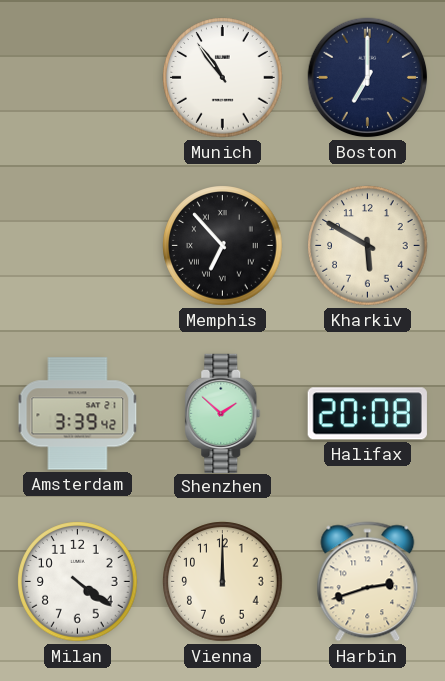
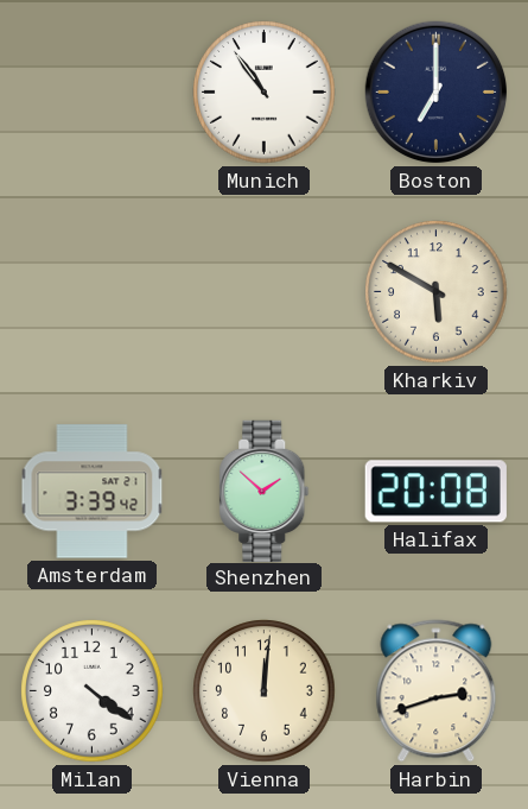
Memphis: 6:53 -> none (223, 246)
Vienna: 12:00 -> 12:01 (265, 691)
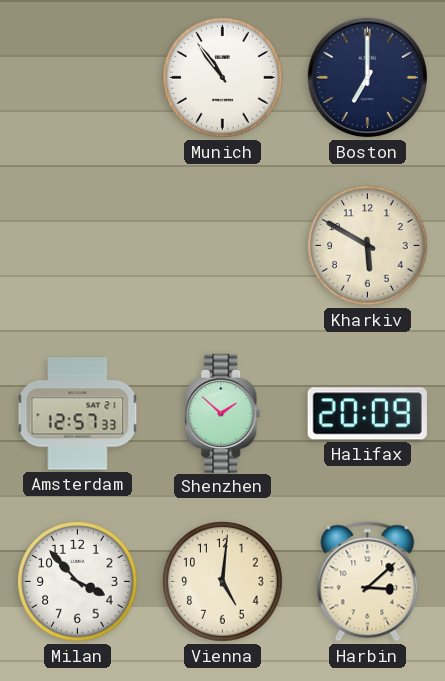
Amsterdam: 3:39 -> 12:57 (78, 414)
Halifax: 20:08 -> 20:09 (367, 414)
Milan: 4:21 -> 3:53 (78, 582)
Vienna: 12:01 -> 5:01 (223, 582)
Harbin: 2:42 -> 3:08 (368, 582)
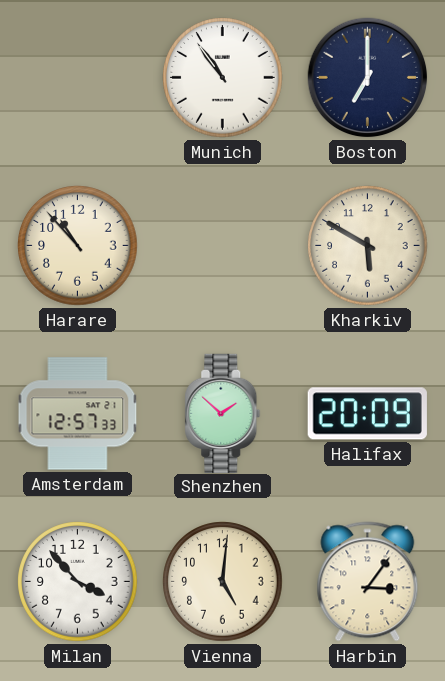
Harare: none -> 10:53 (78, 246)
Harbin: 3:08 -> 3:06 (368, 582)
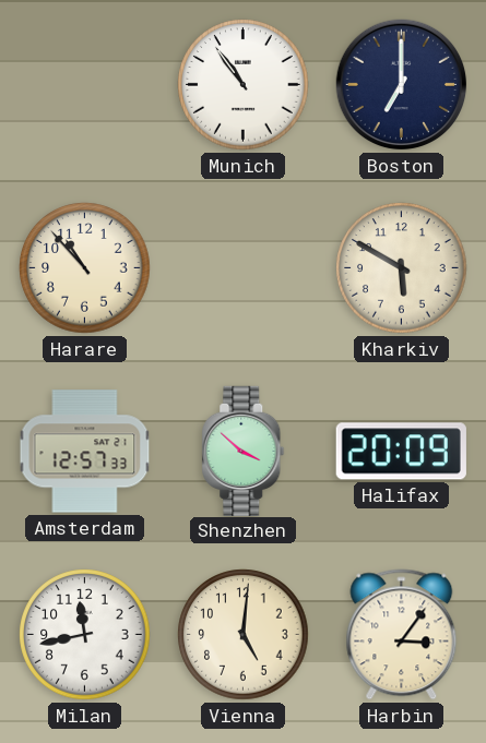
Shenzhen: 1:52 -> 3:52 (244, 451)
Milan: 3:53 -> 11:43 (85, 635)
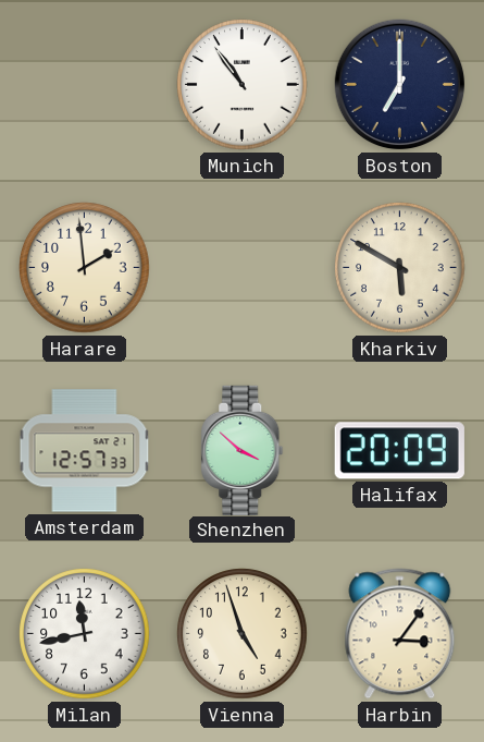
Harare: 10:53 -> 1:59 (85, 268)
Vienna: 5:01 -> 4:57 (243, 634)
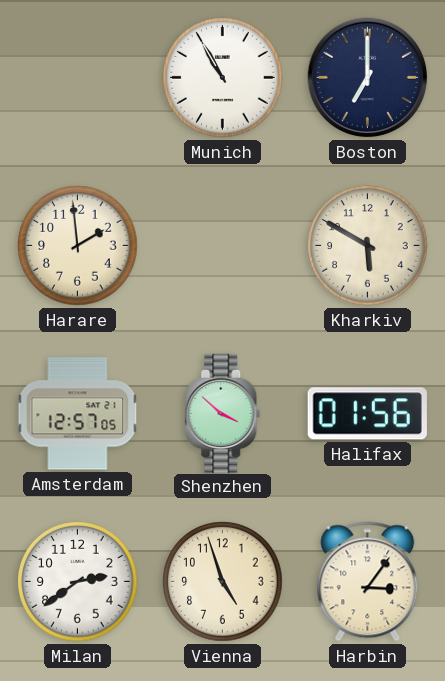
Munich: 10:54 -> 10:55 (223, 78)
Amsterdam: 12:57:33 -> 12:57:05 (78, 414)
Halifax: 20:09 -> 01:56 (367, 414)
Milan: 11:43 -> 2:39 (78, 582)
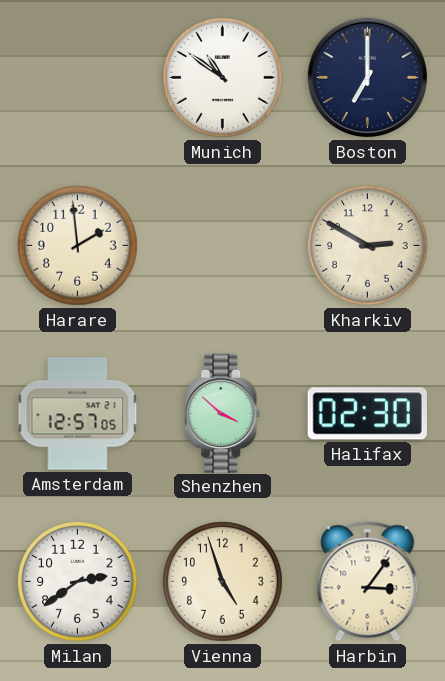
Munich: 10:55 -> 10:51 (223, 78)
Kharkiv: 5:50 -> 2:50 (368, 246)
Halifax: 01:56 -> 02:30 (367, 414)
